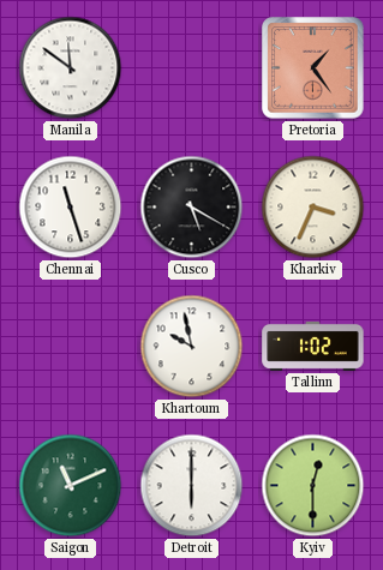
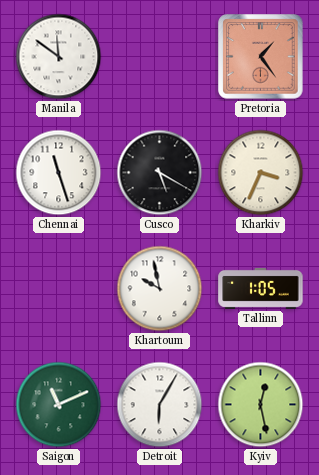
Tallinn: 1:02 -> 1:05 (261, 288)
Detroit: 6:00 -> 6:05 (160, 405)
Kyiv: 12:30 -> 12:28 (261, 405)
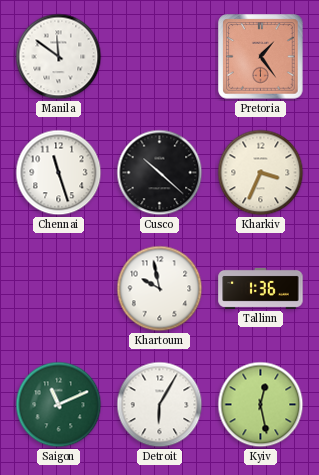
Cusco: 5:20 -> 10:22 (160, 173)
Tallinn: 1:05 -> 1:36 (261, 288)
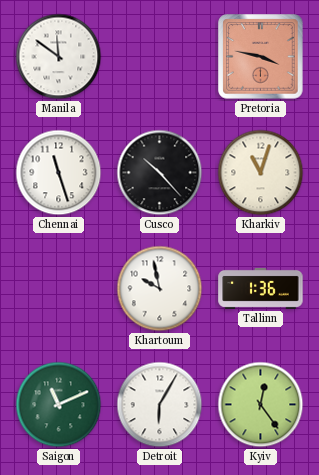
Pretoria: 1:24 -> 3:47 (261, 57)
Cusco: 10:22 -> 10:23 (160, 173)
Kharkiv: 3:34 -> 11:03 (261, 173)
Kyiv: 12:28 -> 12:24 (261, 405)
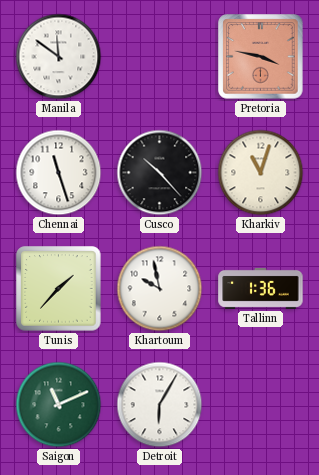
Tunis: none -> 1:37 (59, 289)
Kyiv: 12:24 -> none (261, 405)
